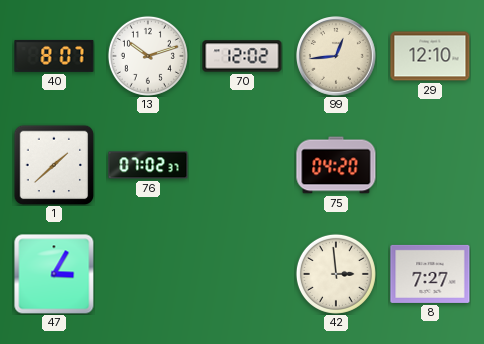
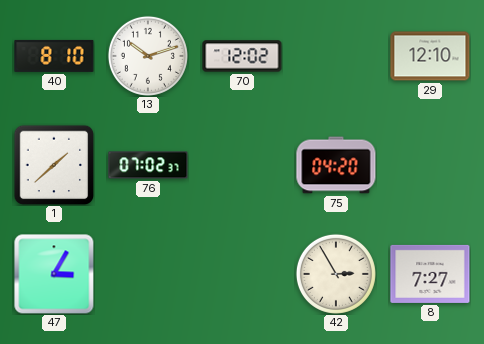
40: 8:07 -> 8:10 (54, 56)
99: 12:44 -> none (337, 57)
42: 2:59 -> 2:55 (336, 274)
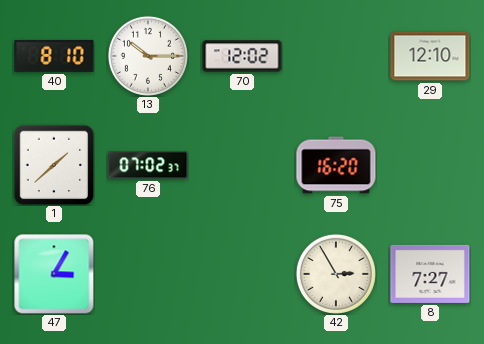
13: 10:12 -> 10:15 (148, 56)
75: 04:20 -> 16:20 (336, 165)
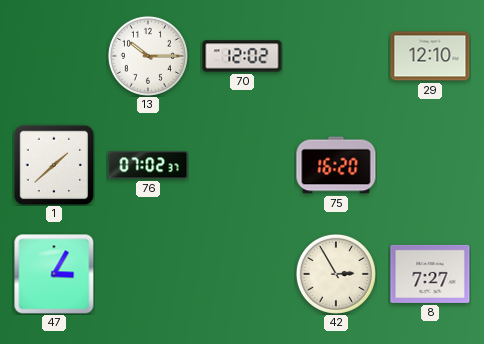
40: 8:10 -> none (54, 56)
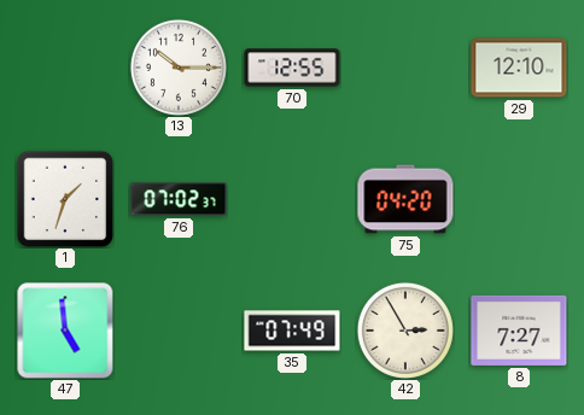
70: 12:02 -> 12:55 (292, 68)
1: 1:38 -> 1:33 (65, 199)
75: 16:20 -> 04:20 (405, 199)
47: 3:05 -> 4:59 (65, 331)
35: none -> 07:49 (292, 331)
